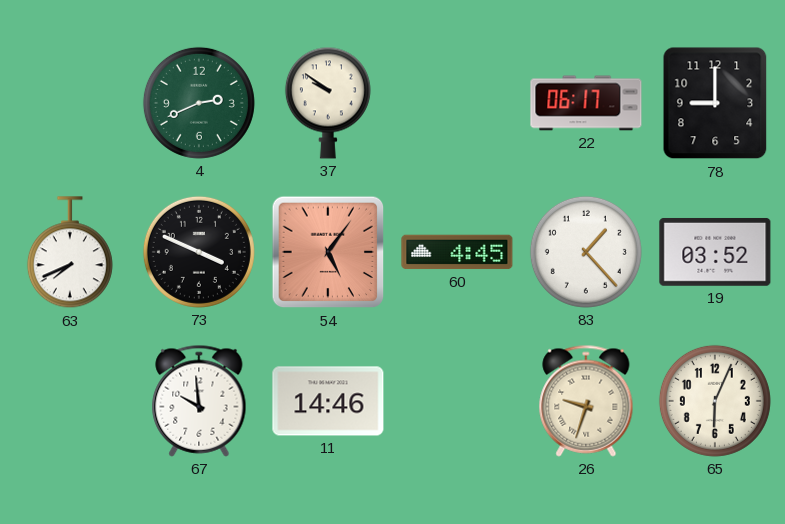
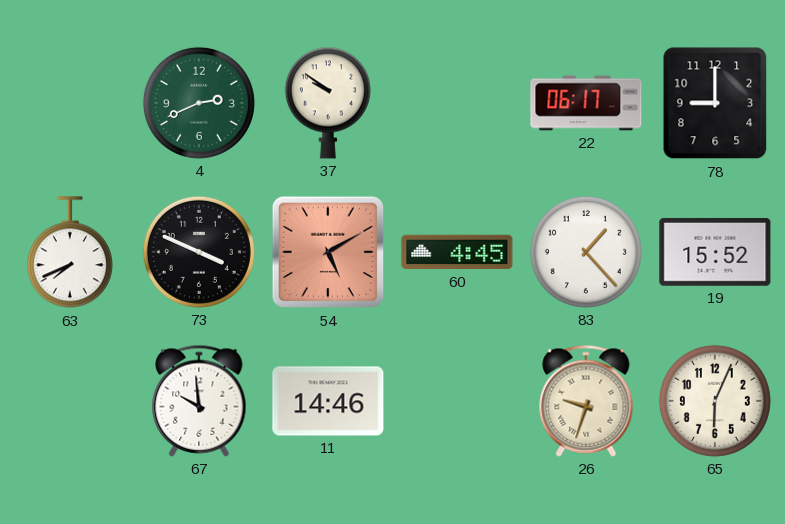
54: 5:06 -> 5:10 (328, 252)
19: 03:52 -> 15:52 (715, 252)
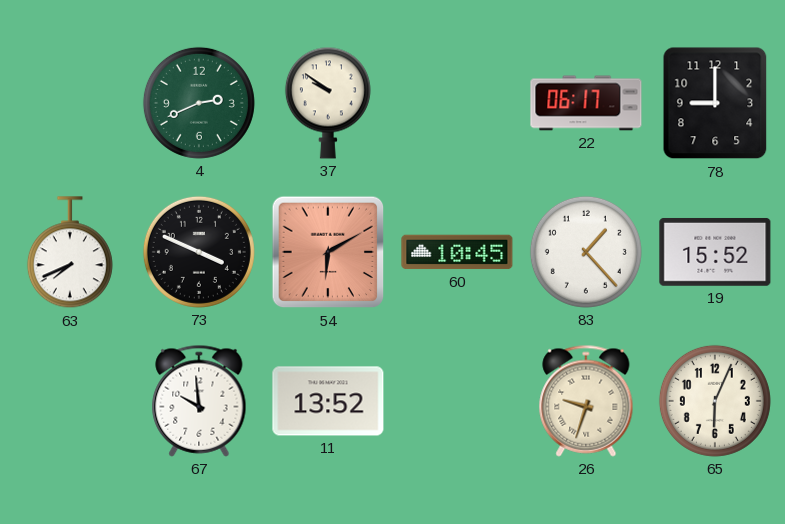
54: 5:10 -> 6:10 (328, 252)
60: 4:45 -> 10:45 (457, 252)
11: 14:46 -> 13:52 (328, 401)
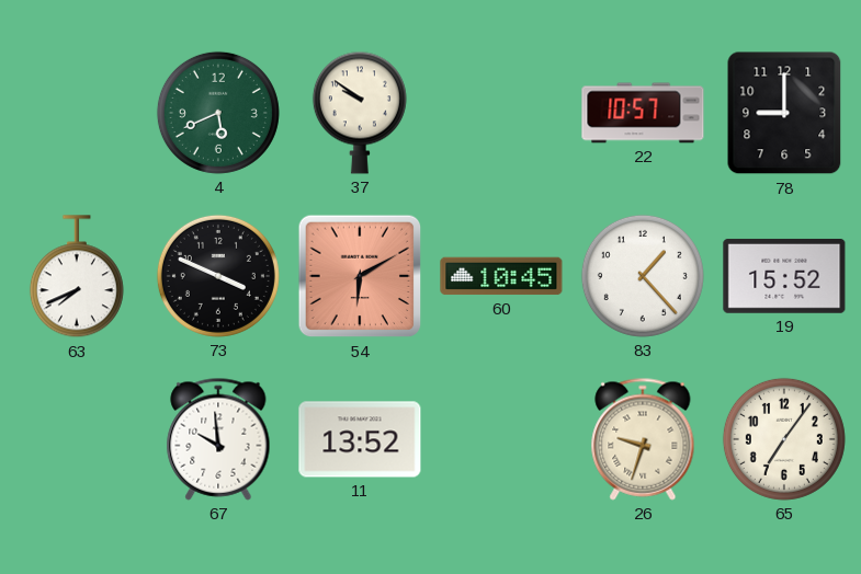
4: 2:41 -> 5:41 (218, 113)
22: 06:17 -> 10:57 (643, 113)
65: 6:04 -> 7:06 (784, 439)
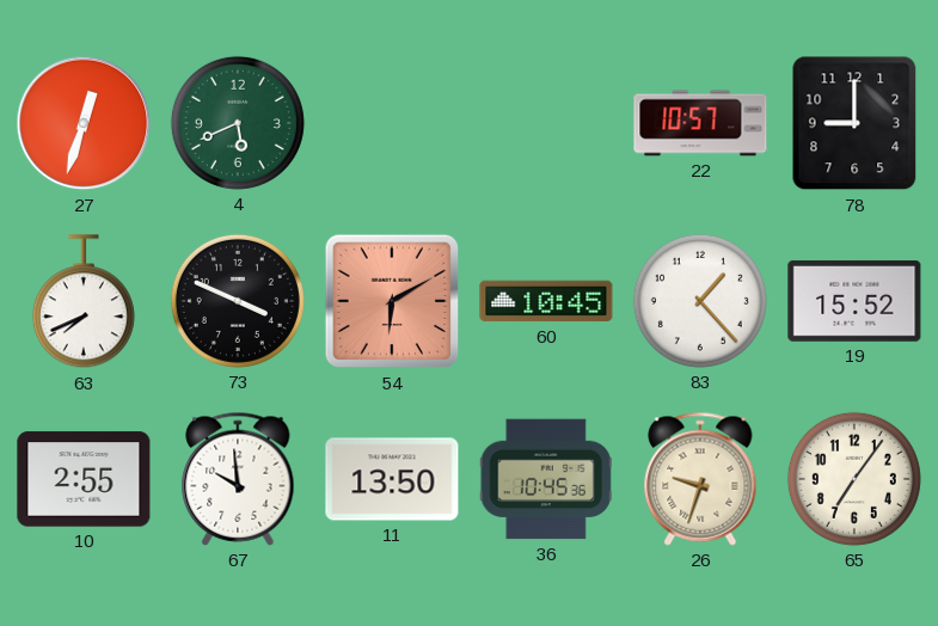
27: none -> 12:33 (84, 123)
37: 9:51 -> none (360, 113)
10: none -> 2:55 (84, 479)
11: 13:52 -> 13:50 (392, 479)
36: none -> 10:45 (546, 479)
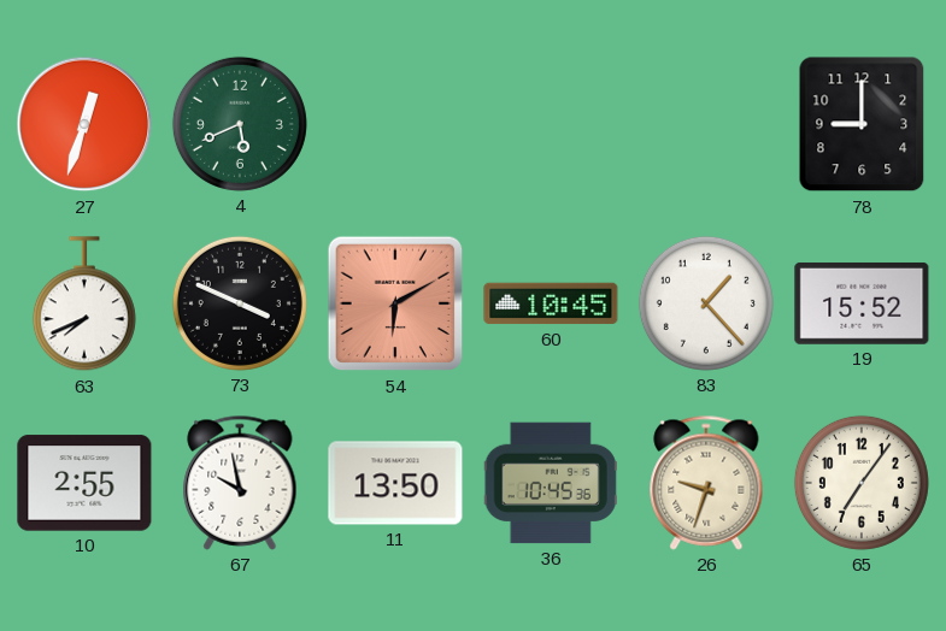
22: 10:57 -> none (700, 123)
67: 9:59 -> 9:58 (240, 483)
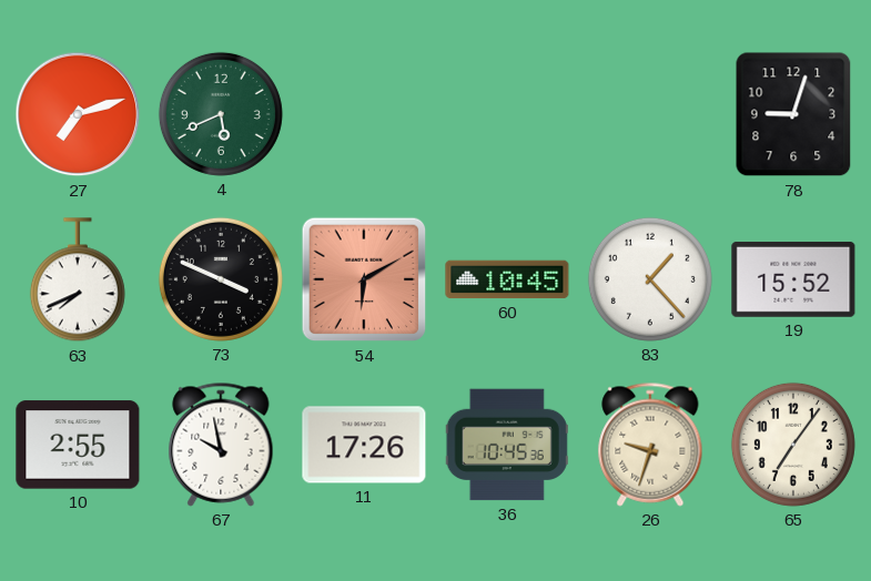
27: 12:33 -> 7:12 (78, 114)
78: 9:00 -> 9:03 (793, 114)
11: 13:50 -> 17:26 (364, 445)
